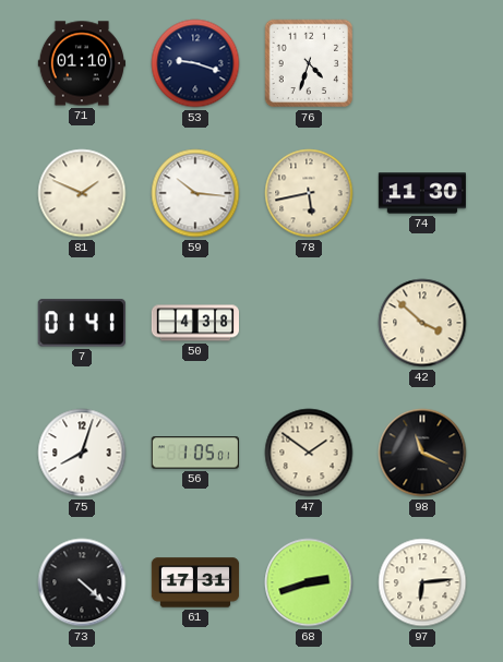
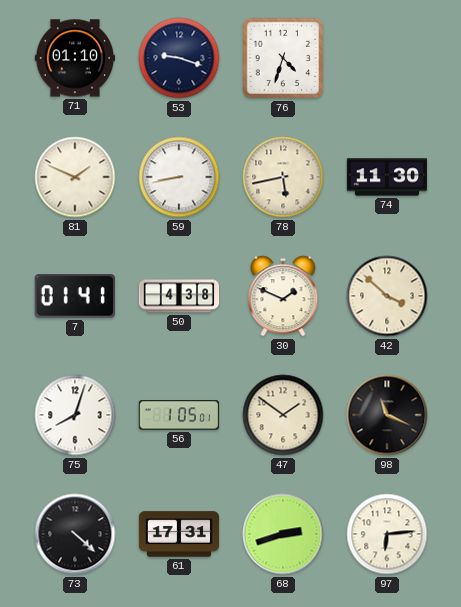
59: 10:16 -> 8:43 (179, 177)
30: none -> 1:49 (283, 296)
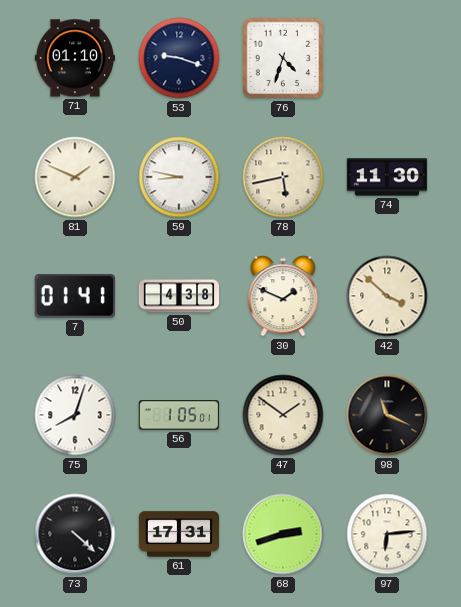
59: 8:43 -> 8:47 (179, 177)
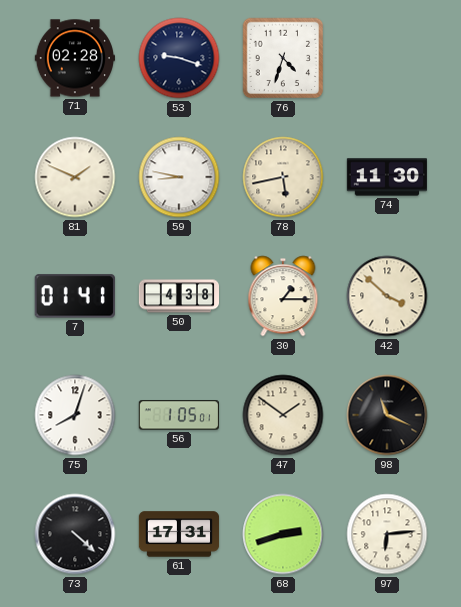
71: 01:10 -> 02:28 (74, 58)
30: 1:49 -> 1:15 (283, 296)
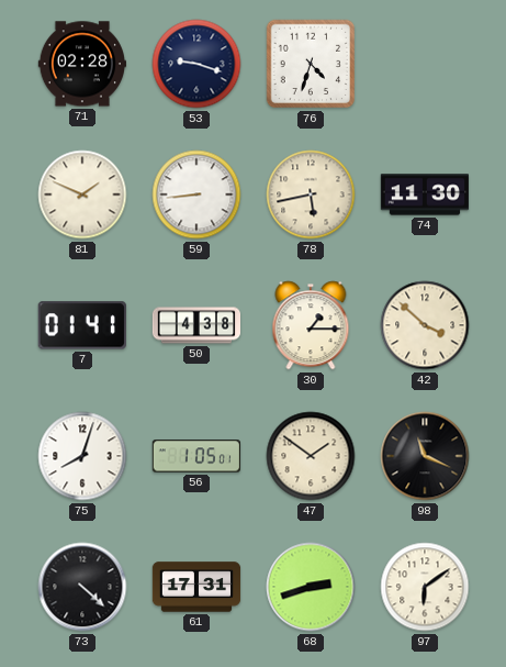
59: 8:47 -> 8:44 (196, 194)
97: 6:14 -> 6:09 (425, 587)
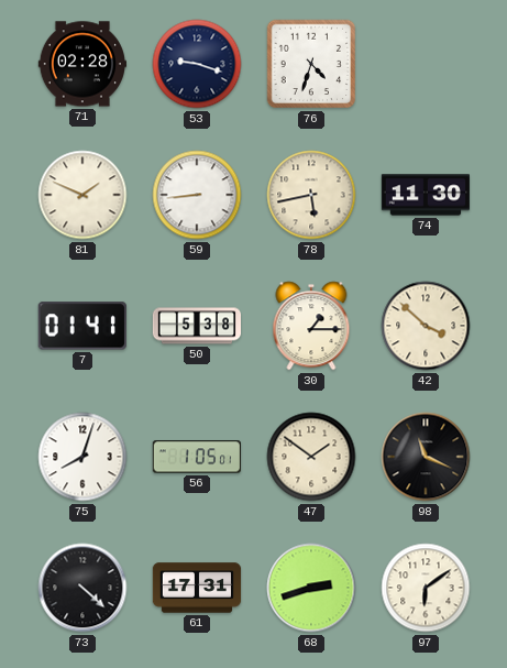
50: 4:38 -> 5:38 (197, 326)
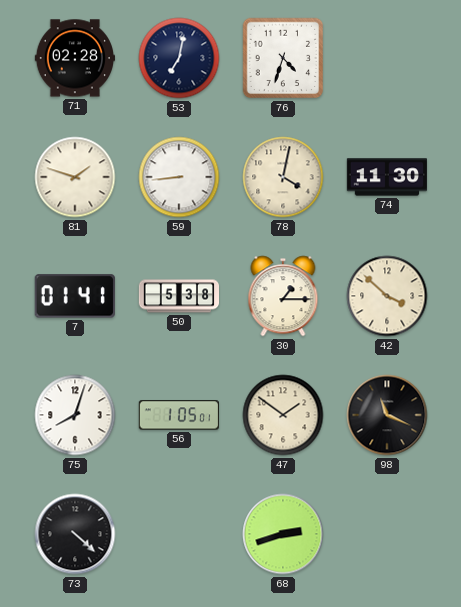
53: 9:18 -> 7:02 (179, 58)
81: 1:49 -> 1:48 (75, 177)
78: 5:43 -> 4:02 (283, 177)
61: 17:31 -> none (197, 588)
97: 6:09 -> none (426, 588)
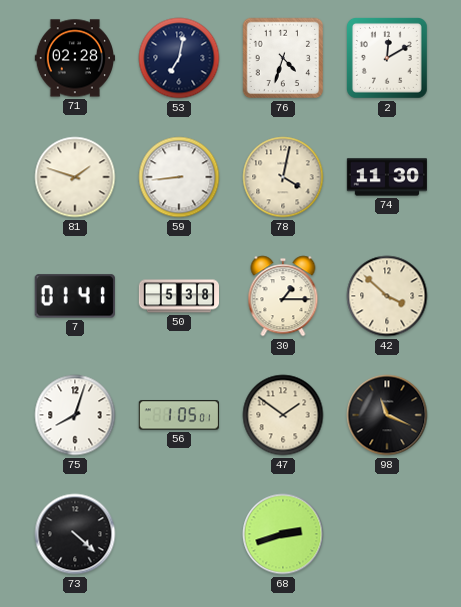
2: none -> 12:10 (387, 58)
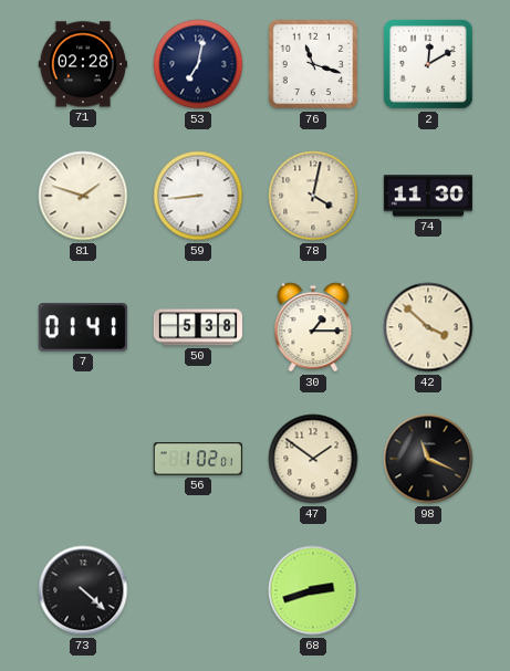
76: 4:33 -> 11:18 (313, 64)
75: 8:03 -> none (75, 415)
56: 1:05 -> 1:02 (197, 459)
